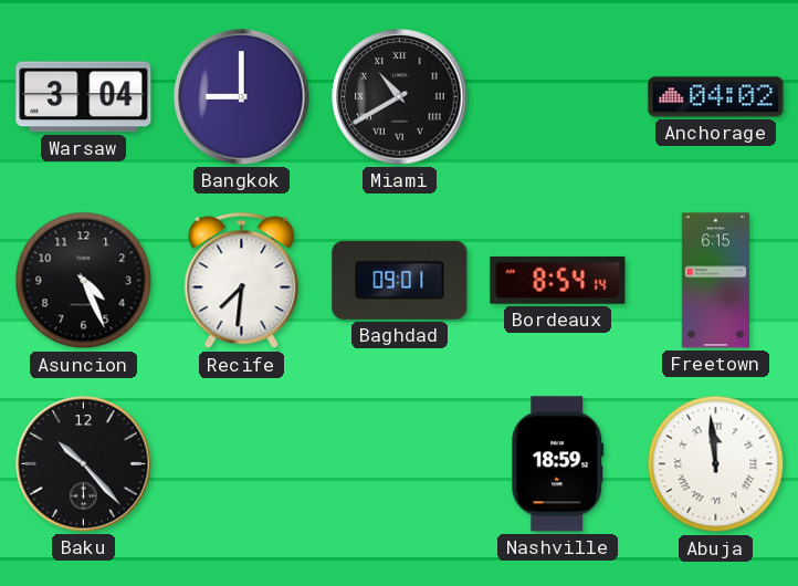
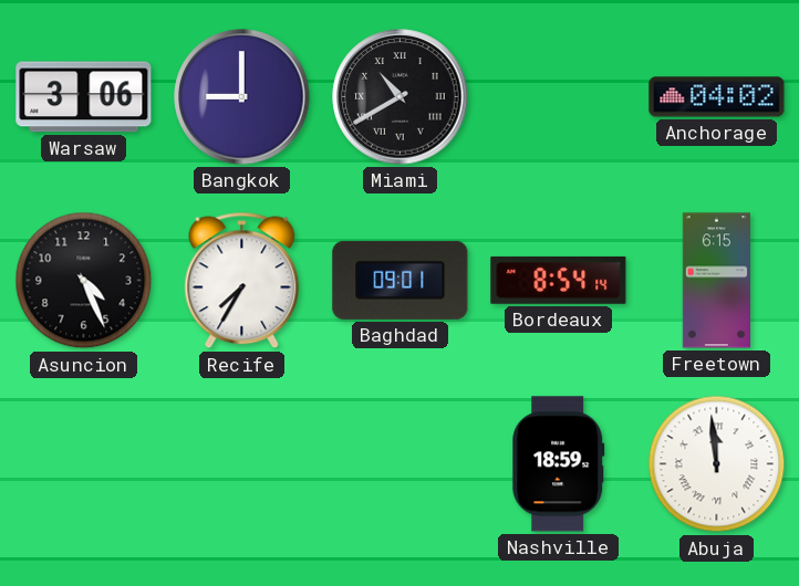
Warsaw: 3:04 -> 3:06 (84, 97)
Recife: 7:31 -> 7:35 (242, 281)
Baku: 10:23 -> none (84, 464)
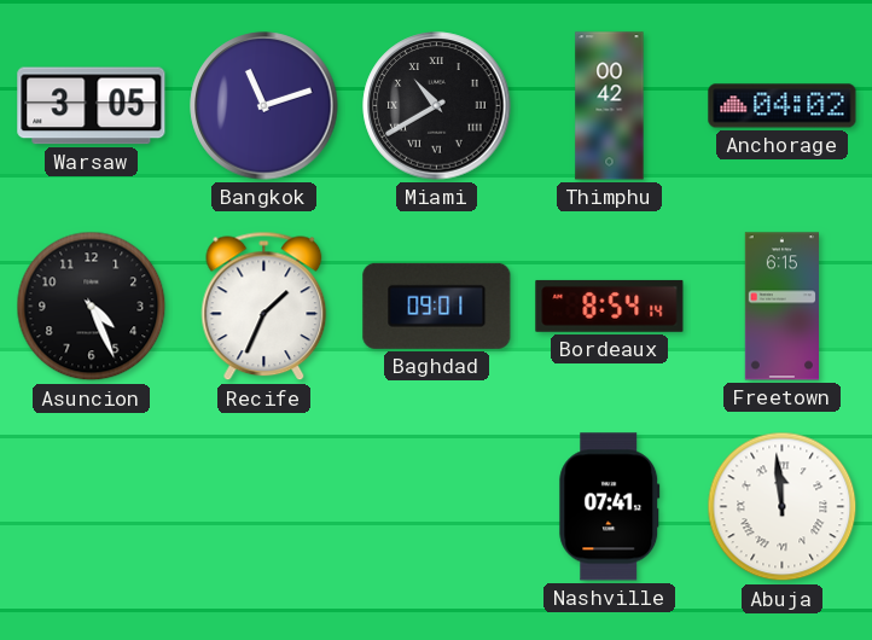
Warsaw: 3:06 -> 3:05 (92, 106)
Bangkok: 9:00 -> 11:12 (264, 106)
Thimphu: none -> 00:42 (610, 106)
Recife: 7:35 -> 1:34 (264, 307)
Nashville: 18:59 -> 07:41 (610, 507)
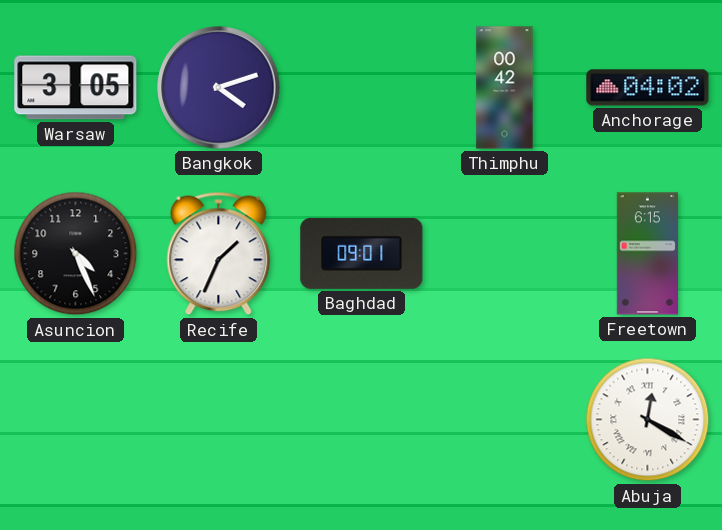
Bangkok: 11:12 -> 4:12 (219, 88)
Miami: 10:40 -> none (437, 106)
Bordeaux: 8:54 -> none (610, 306)
Nashville: 07:41 -> none (610, 507)
Abuja: 11:59 -> 12:20 (648, 420)
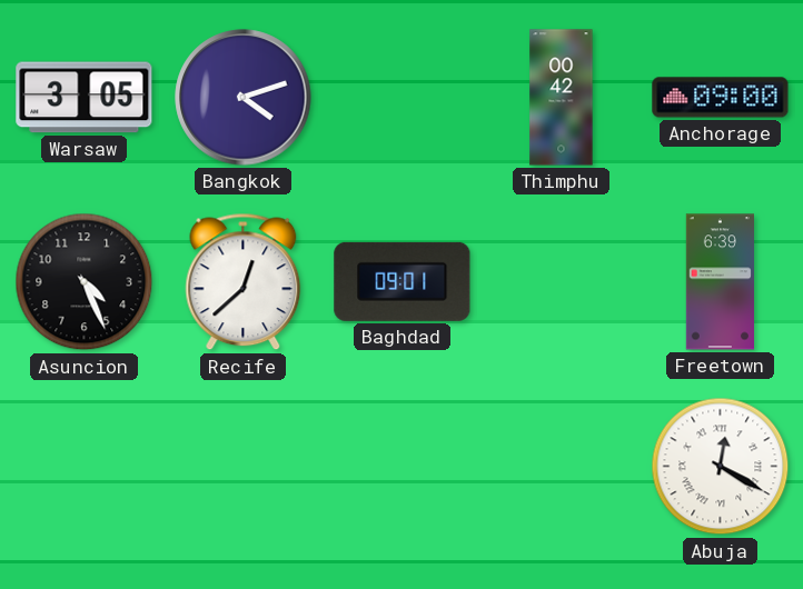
Anchorage: 04:02 -> 09:00 (721, 98)
Recife: 1:34 -> 12:38 (244, 282)
Freetown: 6:15 -> 6:39 (720, 282)
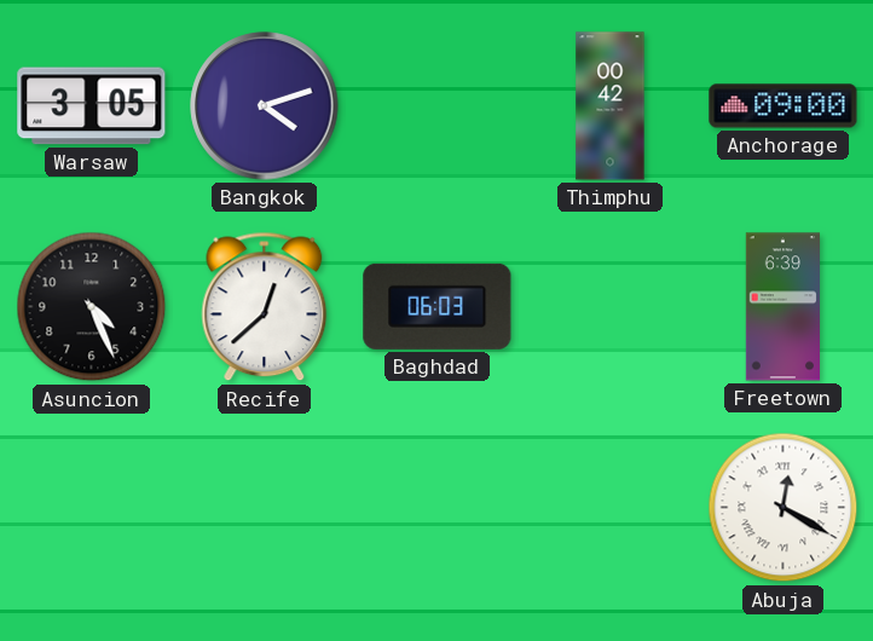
Baghdad: 09:01 -> 06:03 (438, 306)
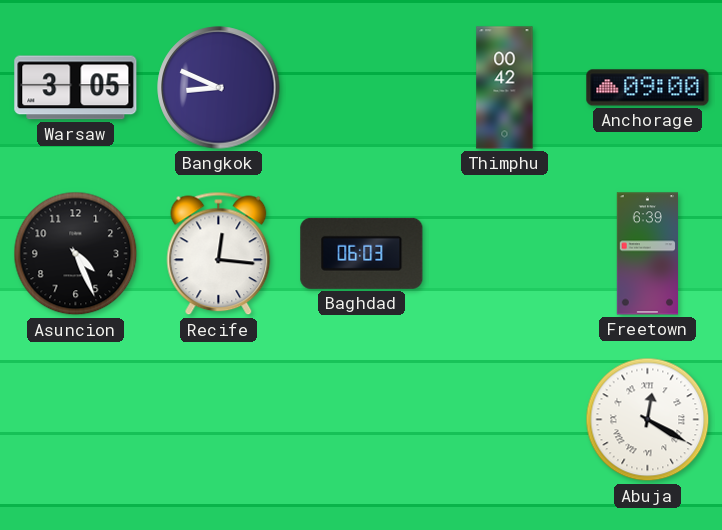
Bangkok: 4:12 -> 8:49 (219, 88)
Recife: 12:38 -> 12:16 (219, 254)
